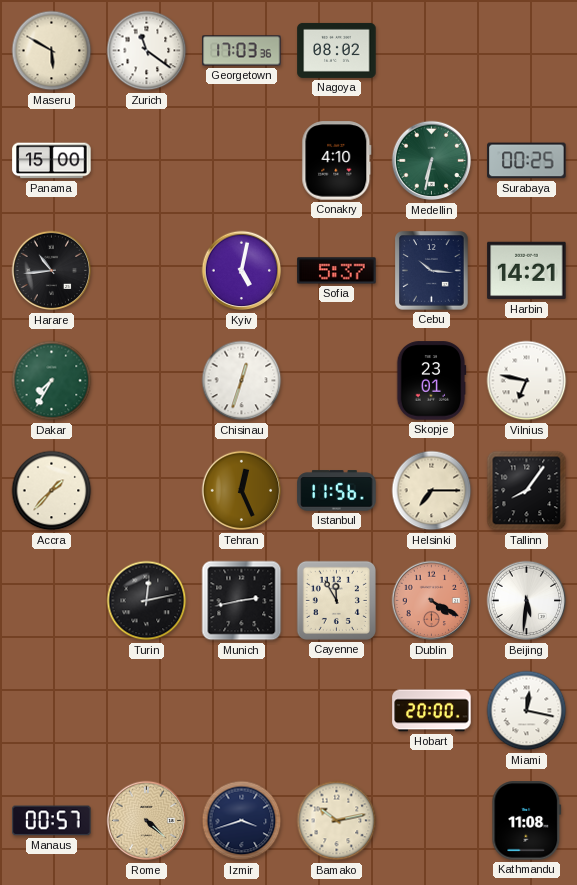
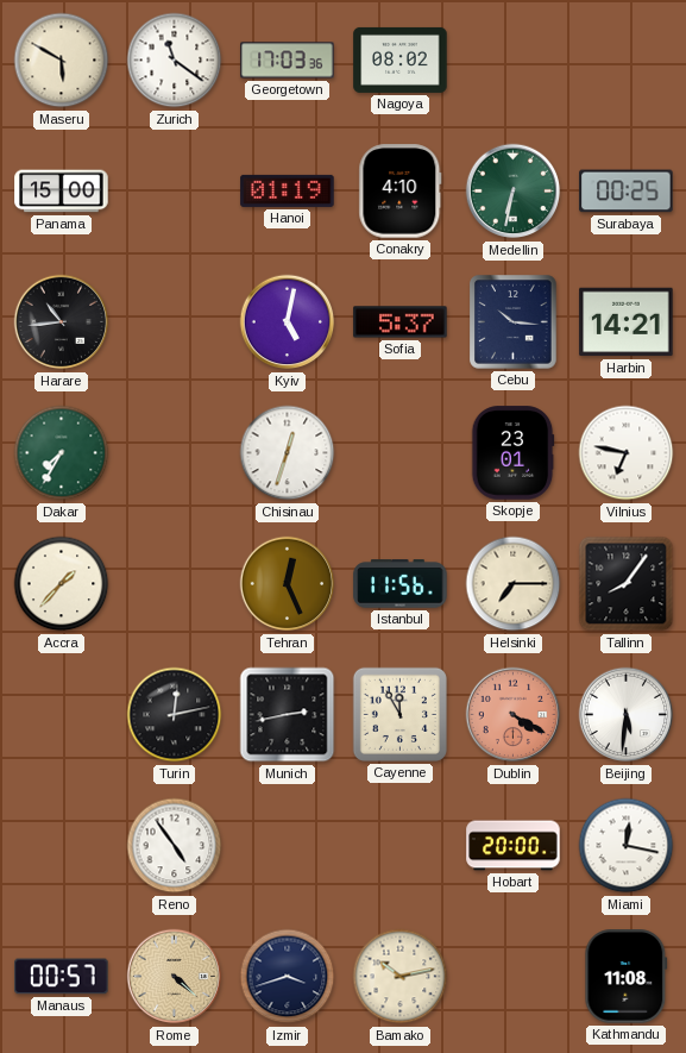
Hanoi: none -> 01:19 (288, 190)
Reno: none -> 4:54 (175, 846)
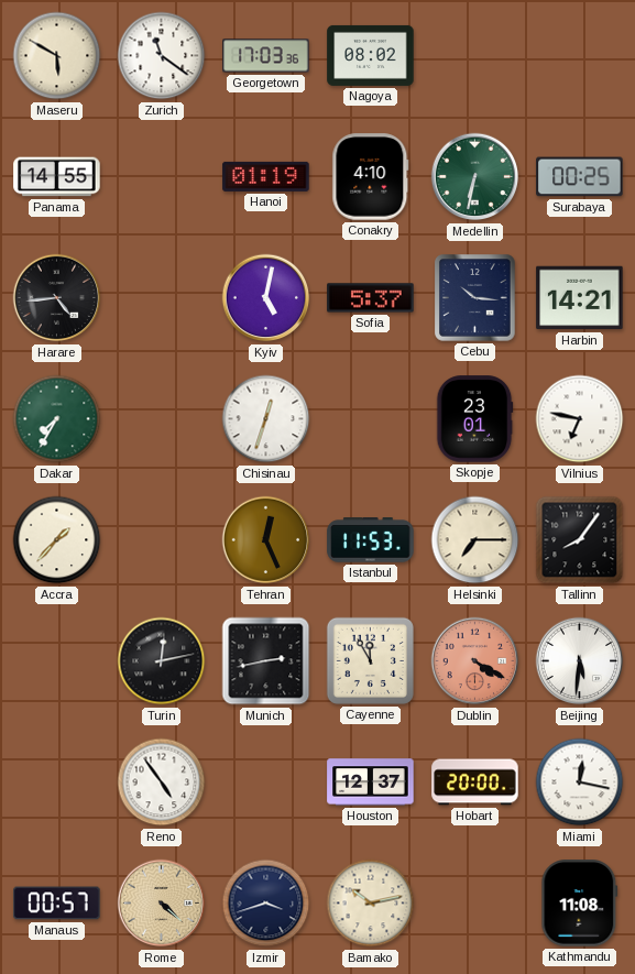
Panama: 15:00 -> 14:55 (57, 177)
Harare: 10:44 -> 4:44 (57, 298)
Istanbul: 11:56 -> 11:53 (371, 540)
Houston: none -> 12:37 (371, 783)
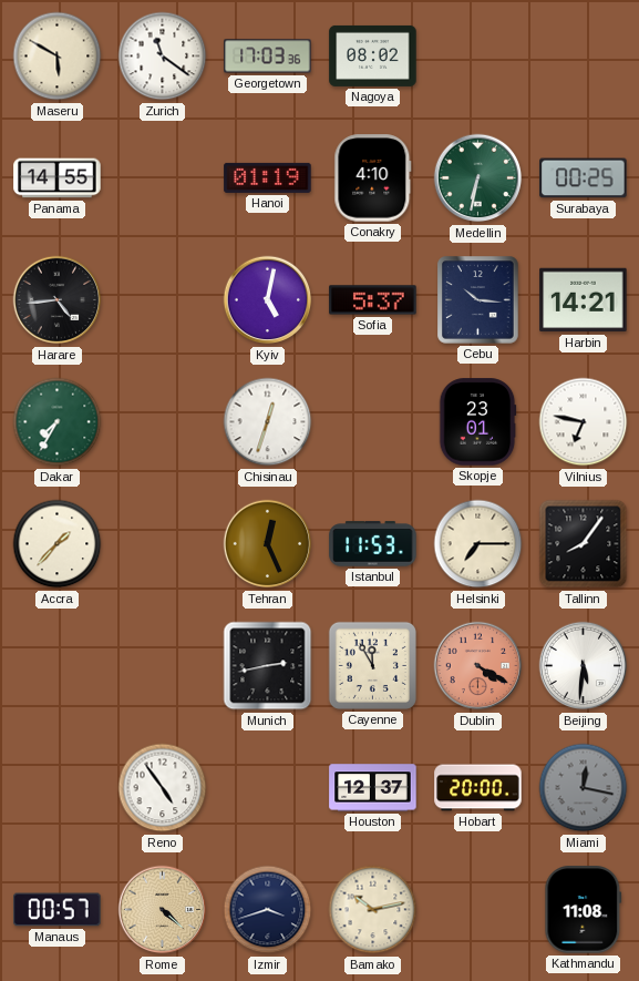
Turin: 12:13 -> none (162, 661)
Miami dial: white -> grey (584, 788)
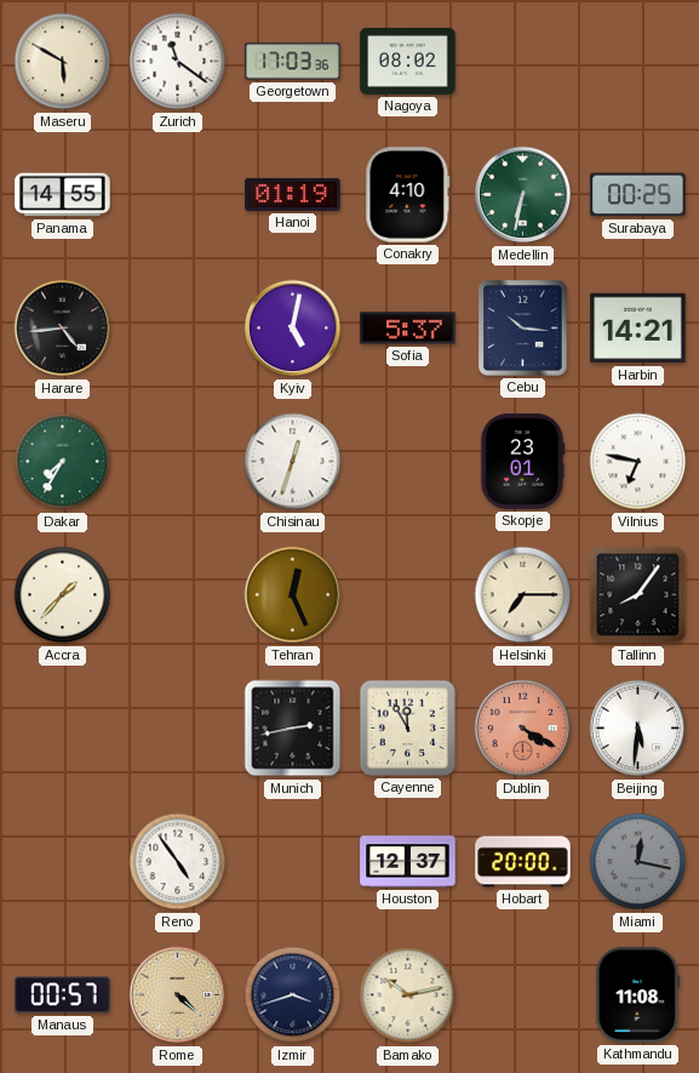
Istanbul: 11:53 -> none (373, 544)
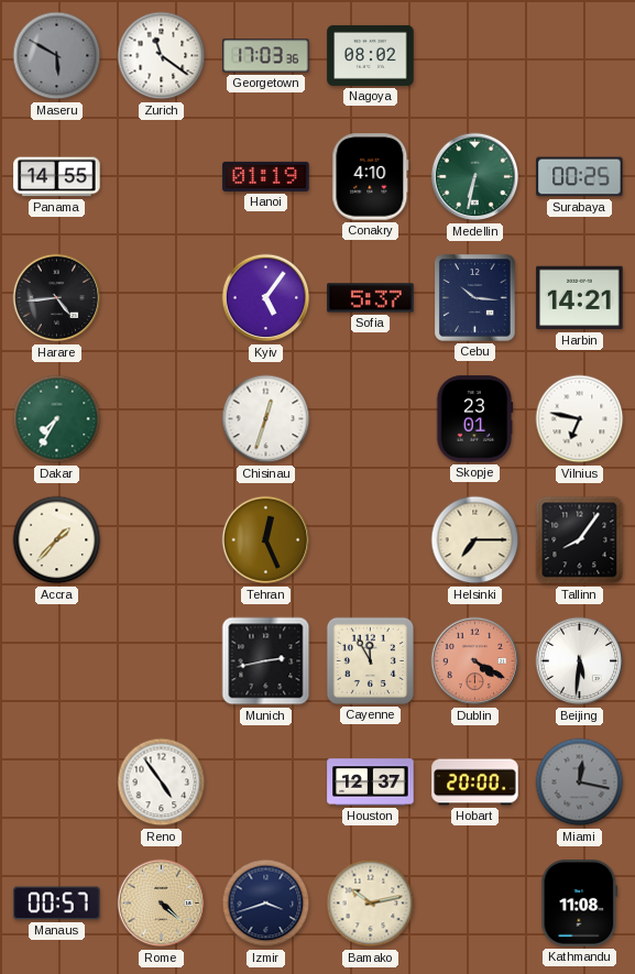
Maseru dial: cream -> grey (57, 56)
Kyiv: 5:02 -> 5:06 (266, 298)
